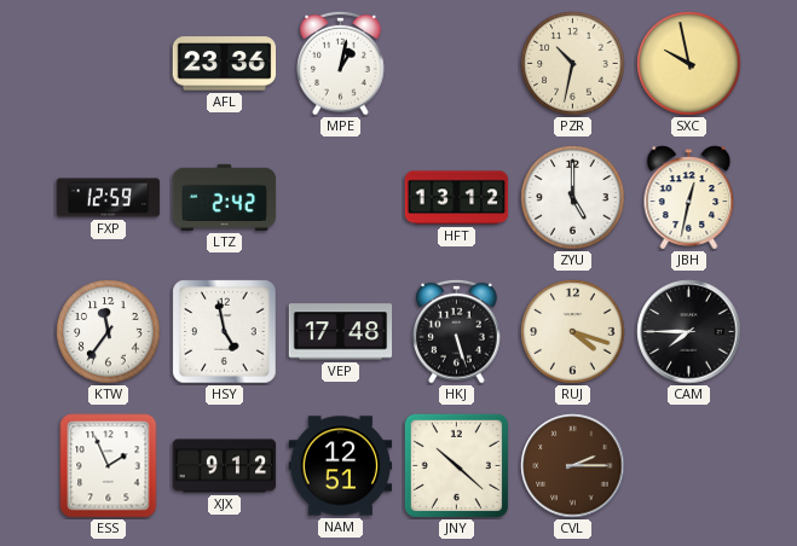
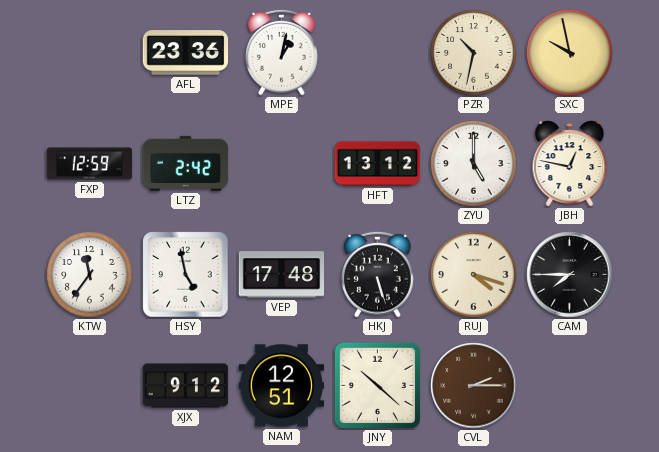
JBH: 12:32 -> 12:47 (570, 164)
ESS: 1:56 -> none (109, 466)
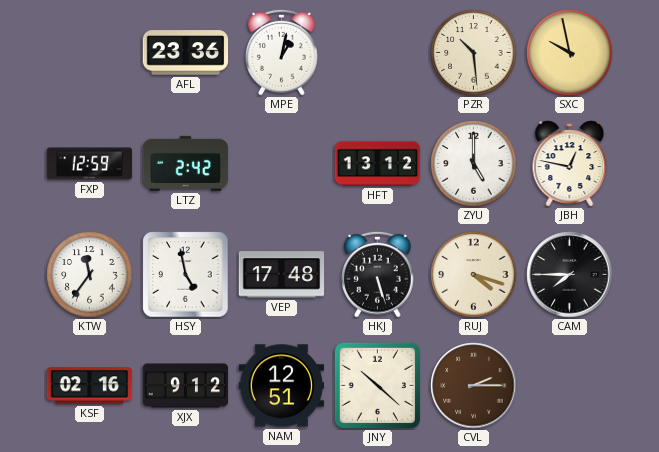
PZR: 10:32 -> 10:29 (474, 53)
KSF: none -> 02:16 (90, 386)
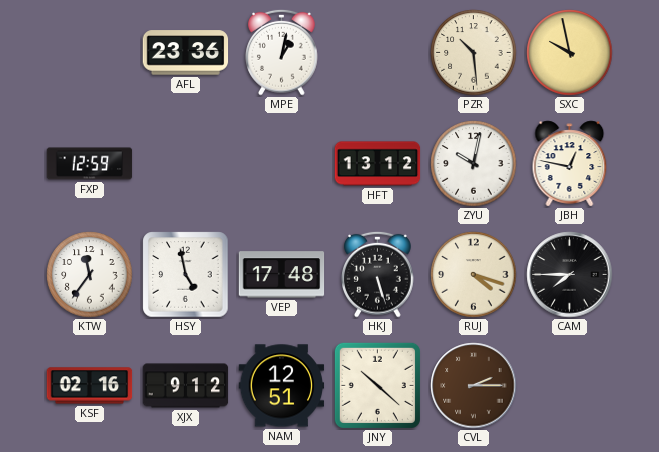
LTZ: 2:42 -> none (186, 163)
ZYU: 5:00 -> 10:02 (474, 164)
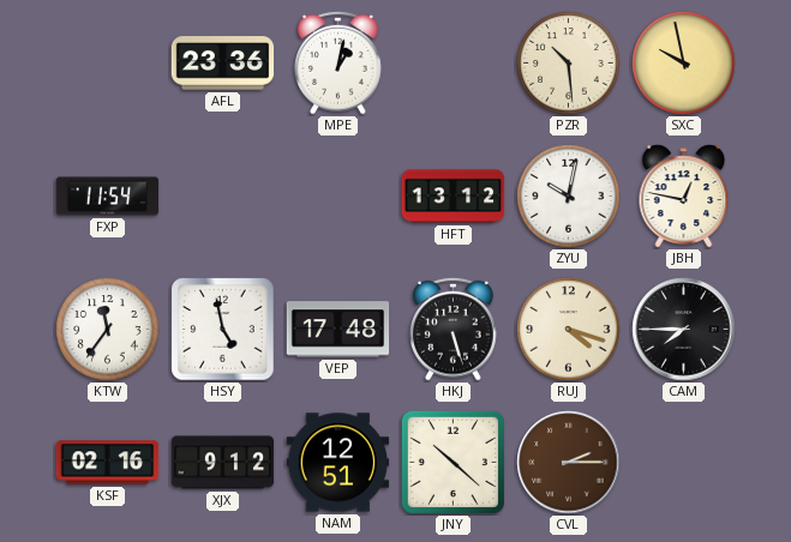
FXP: 12:59 -> 11:54 (108, 197)
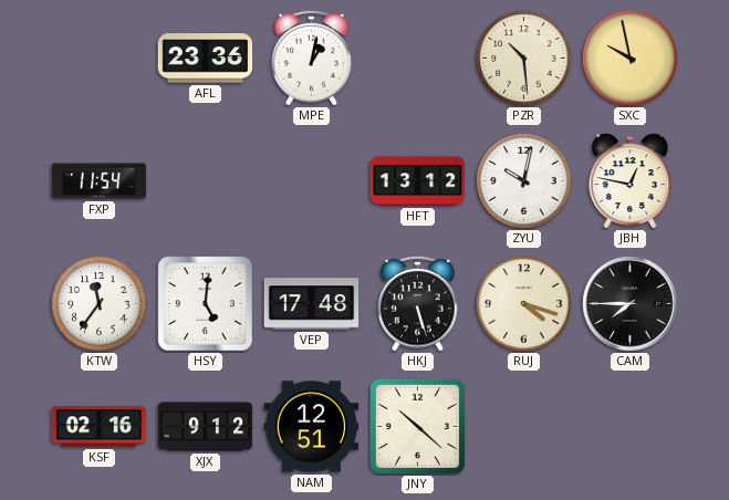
HSY: 4:58 -> 5:01 (206, 304)
CVL: 2:15 -> none (569, 463)
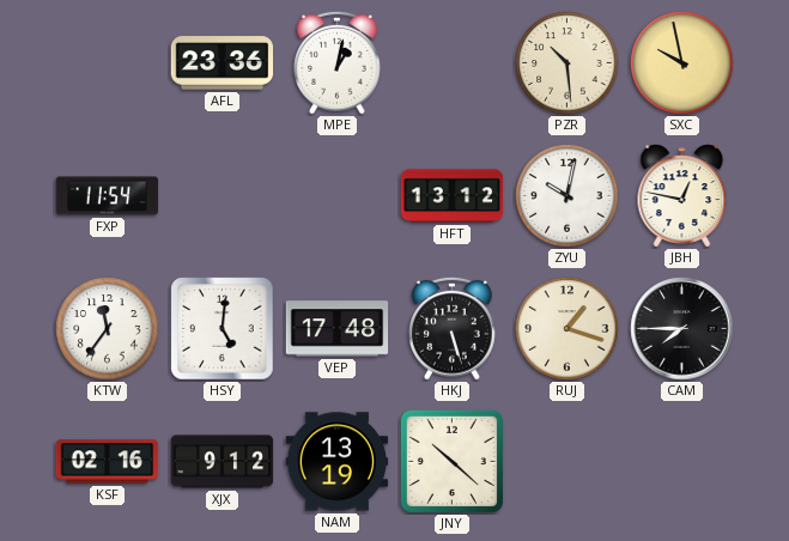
RUJ: 4:18 -> 1:18 (568, 329)
NAM: 12:51 -> 13:19 (338, 462)
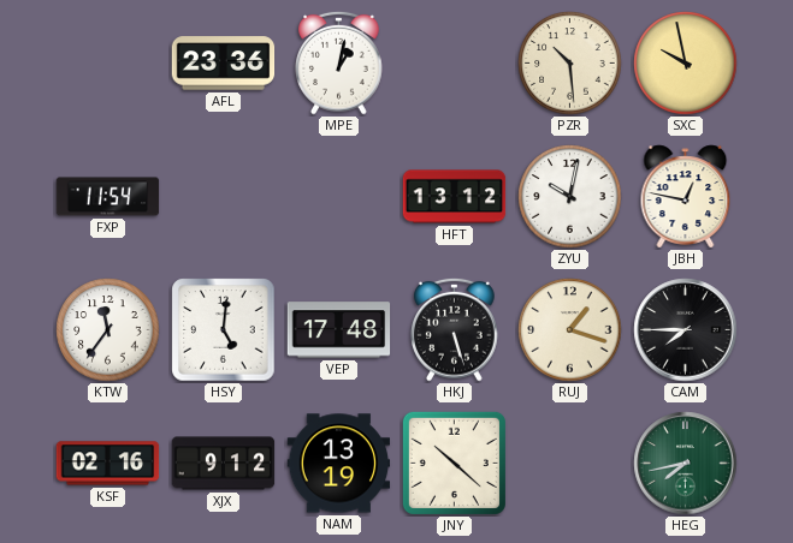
HEG: none -> 7:43 (686, 464)
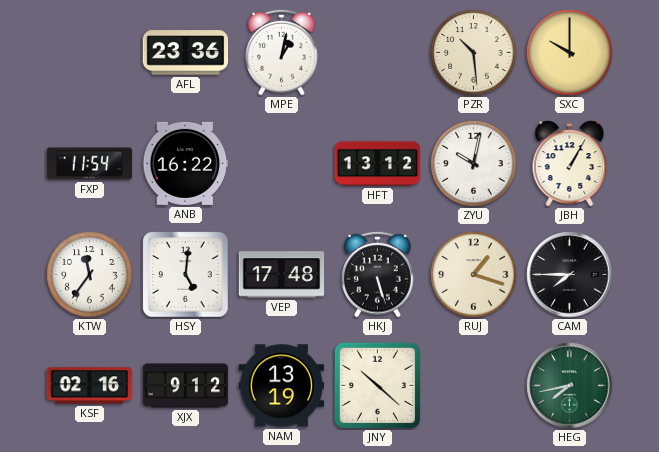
SXC: 9:58 -> 10:00 (570, 53)
ANB: none -> 16:22 (186, 163)
JBH: 12:47 -> 1:05 (570, 164)
